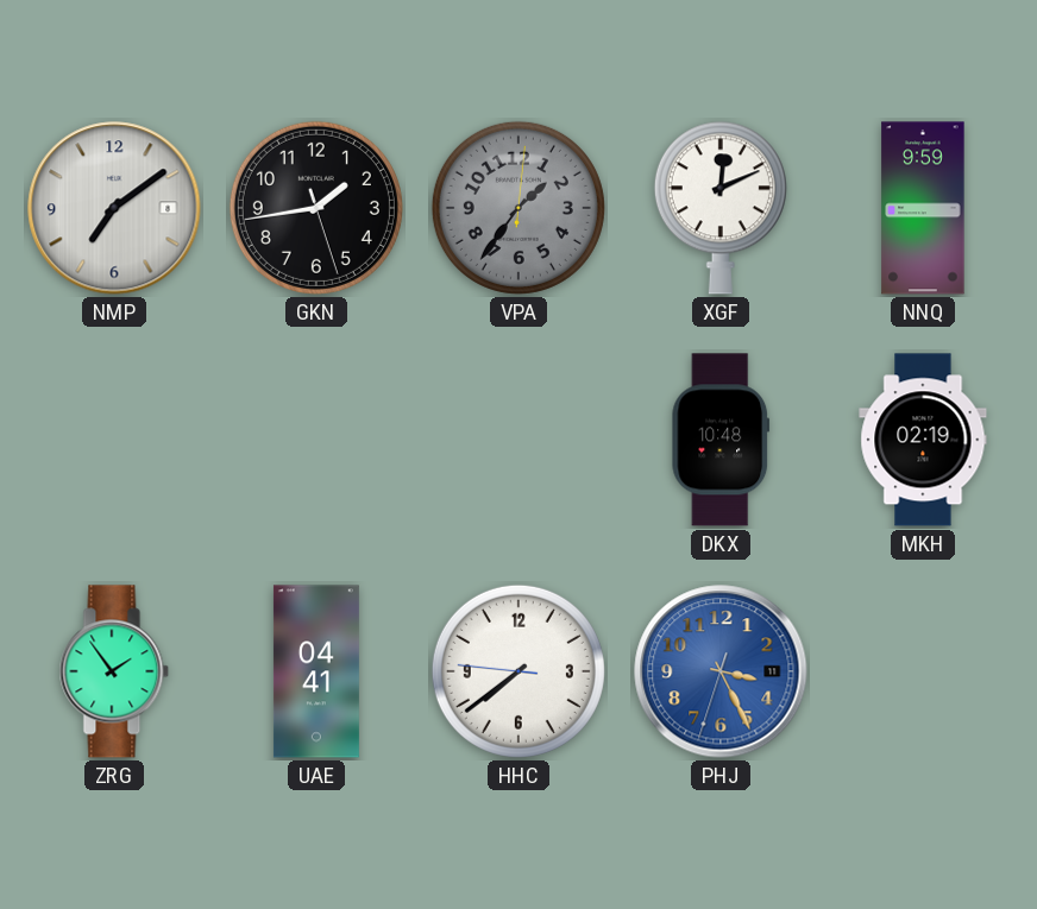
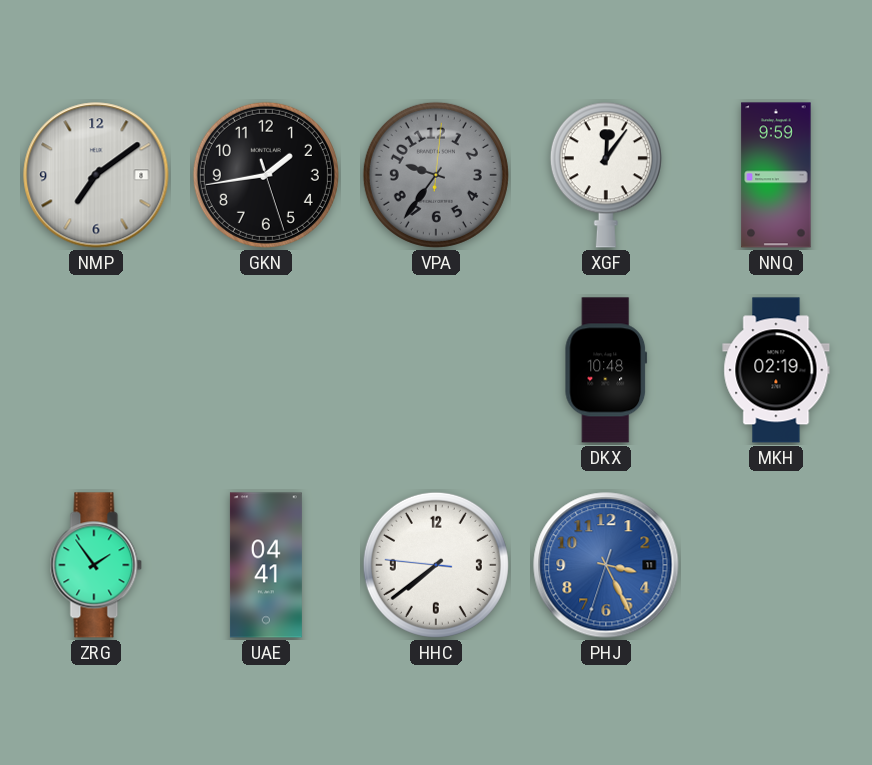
VPA: 1:36 -> 9:36 (436, 175)
XGF: 12:11 -> 12:06 (606, 175)
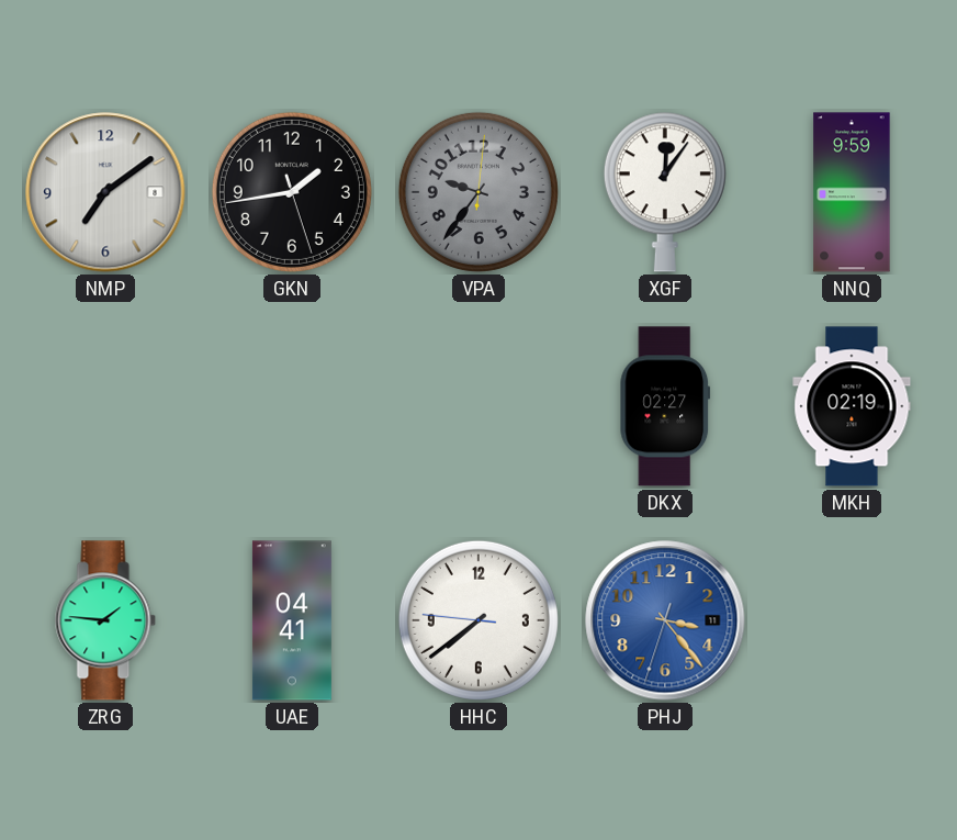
DKX: 10:48 -> 02:27 (665, 406)
ZRG: 1:54 -> 1:46 (105, 620)
PHJ: 3:25 -> 3:23 (665, 620)
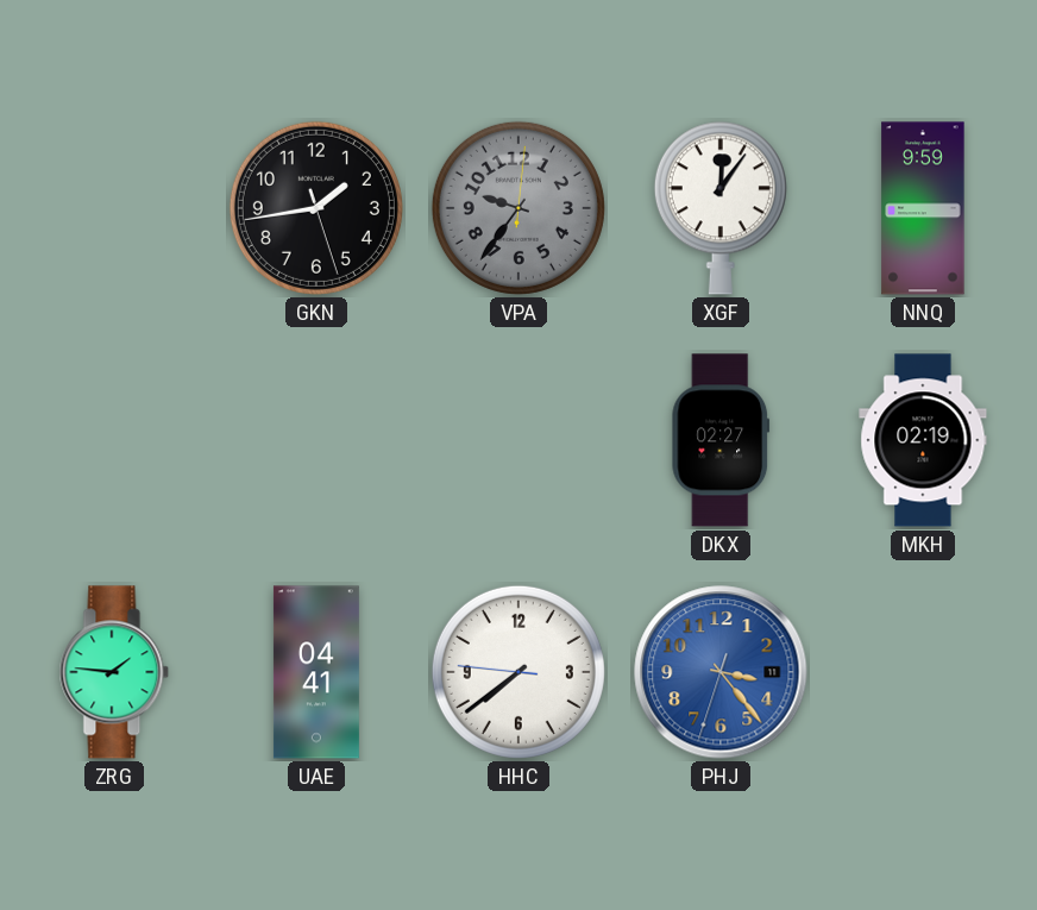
NMP: 7:09 -> none (105, 192)
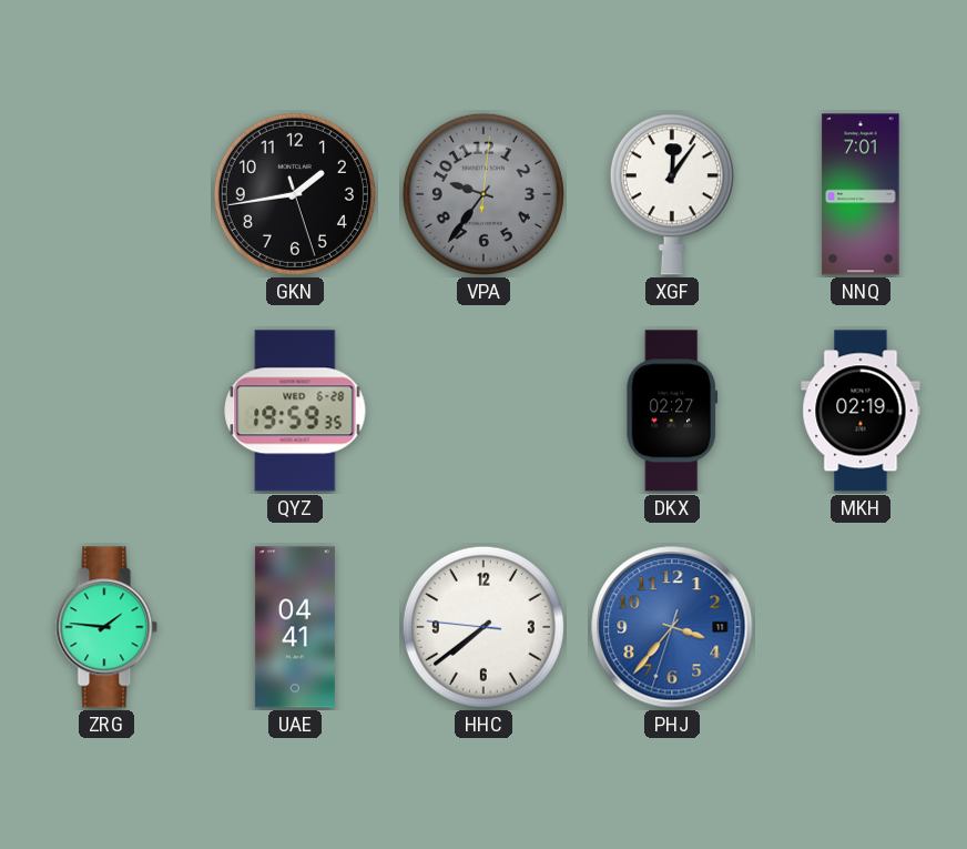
NNQ: 9:59 -> 7:01 (861, 194)
QYZ: none -> 19:59 (295, 411)
PHJ: 3:23 -> 3:36 (672, 627)
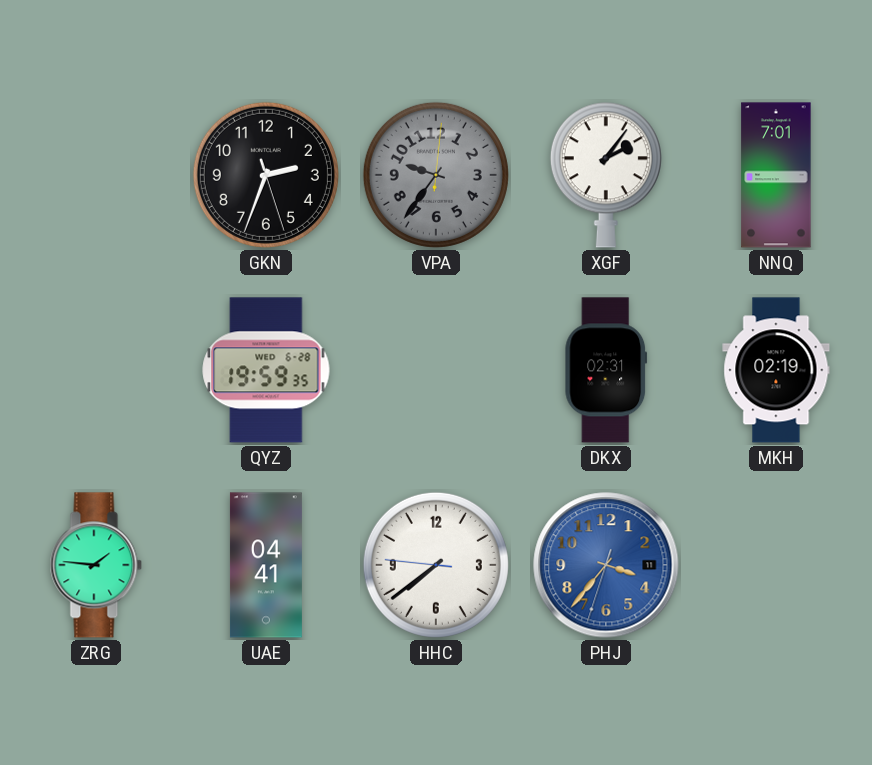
GKN: 1:43 -> 2:33 (266, 175)
XGF: 12:06 -> 2:06 (606, 175)
DKX: 02:27 -> 02:31 (606, 370)
